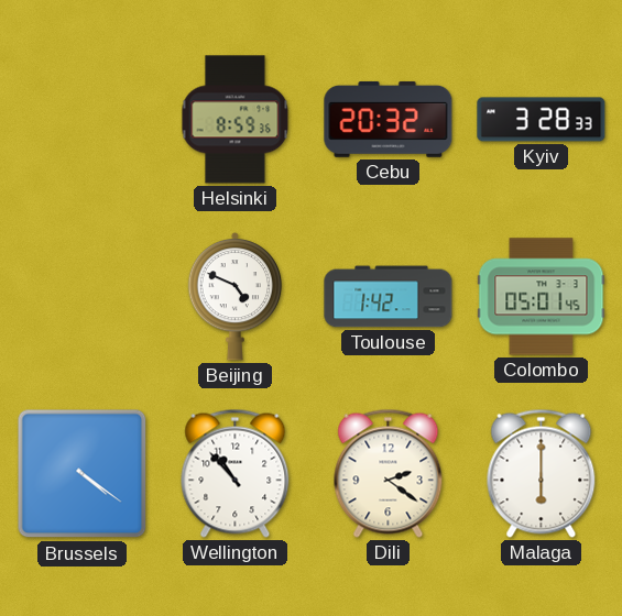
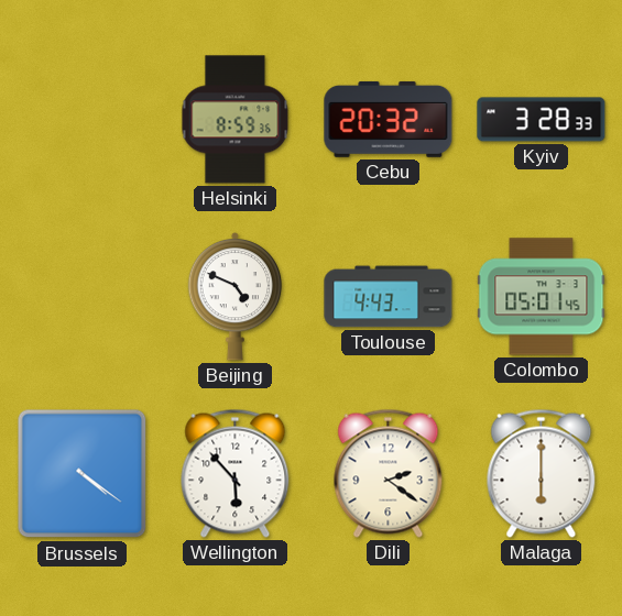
Toulouse: 1:42 -> 4:43 (389, 297)
Wellington: 10:53 -> 5:53 (236, 473)
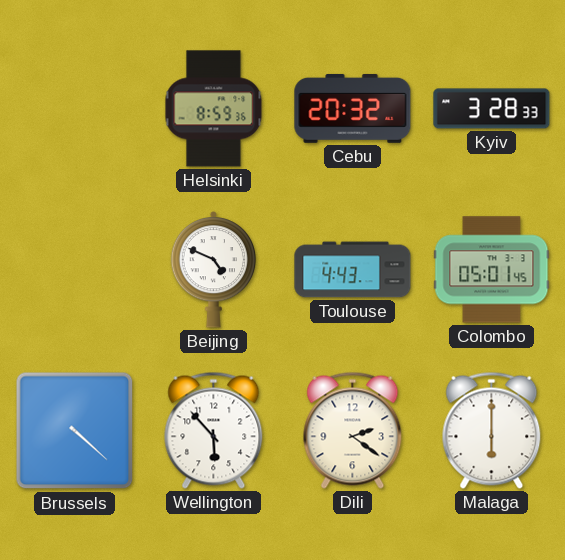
Brussels: 4:21 -> 4:22 (75, 431)
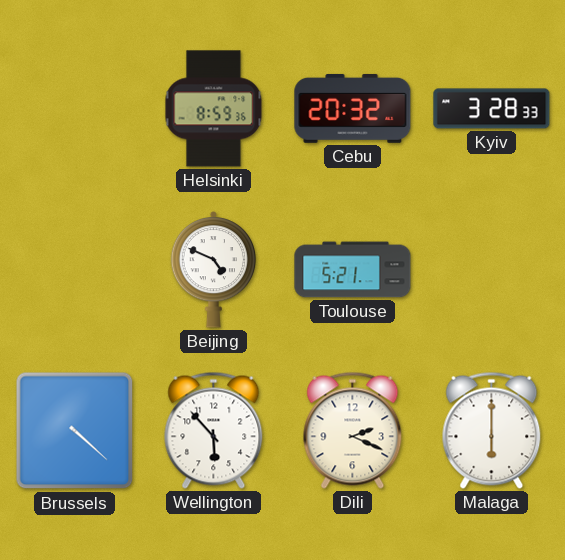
Toulouse: 4:43 -> 5:21 (353, 270)
Colombo: 05:01 -> none (492, 270)
Dili: 2:21 -> 2:19 (353, 430)
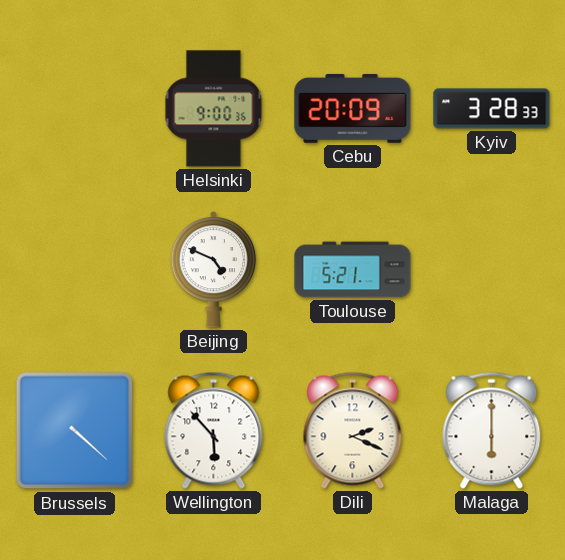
Helsinki: 8:59 -> 9:00 (214, 109)
Cebu: 20:32 -> 20:09 (353, 108)
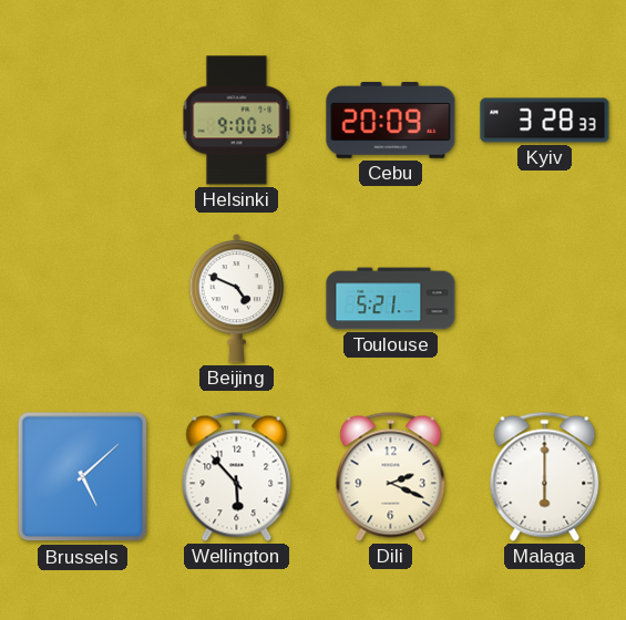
Brussels: 4:22 -> 5:08 (83, 477)
